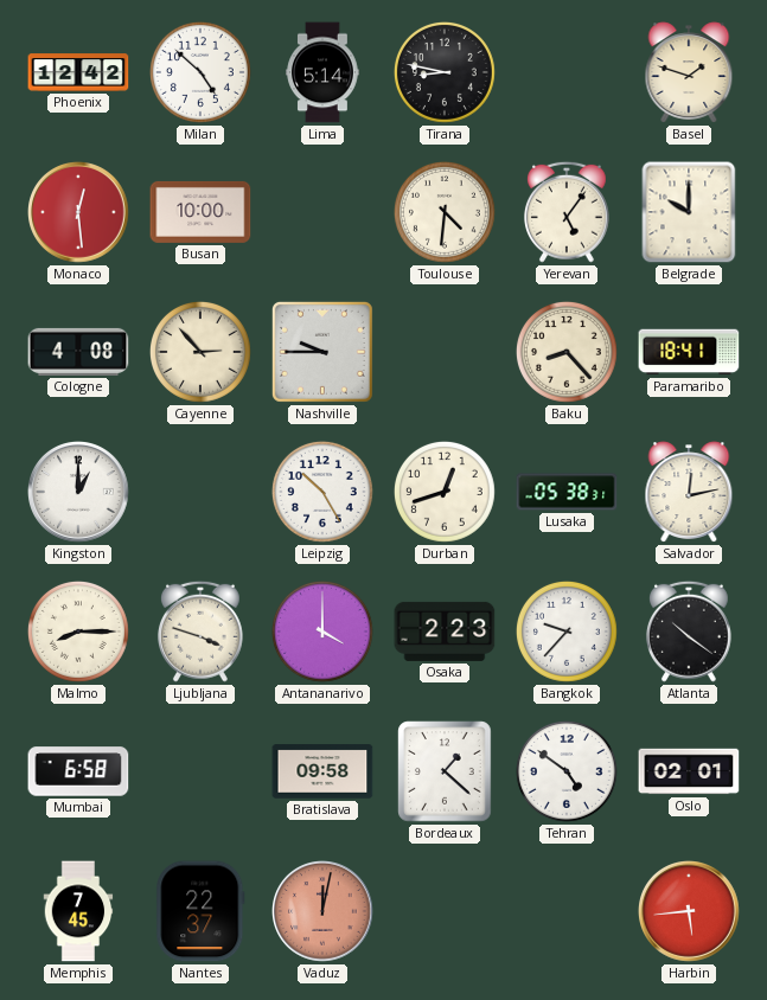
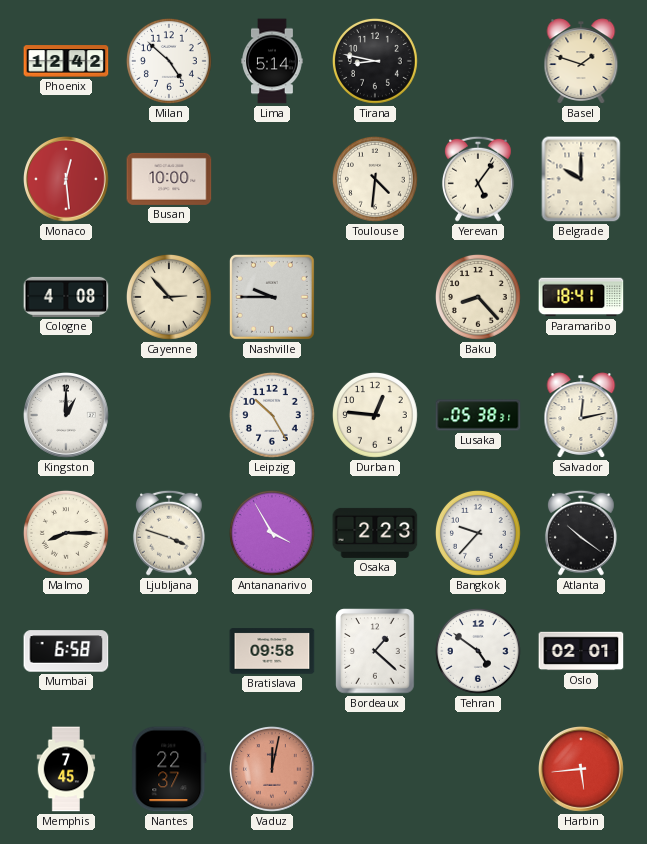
Durban: 12:42 -> 12:46 (375, 415)
Antananarivo: 4:00 -> 3:55 (272, 533)
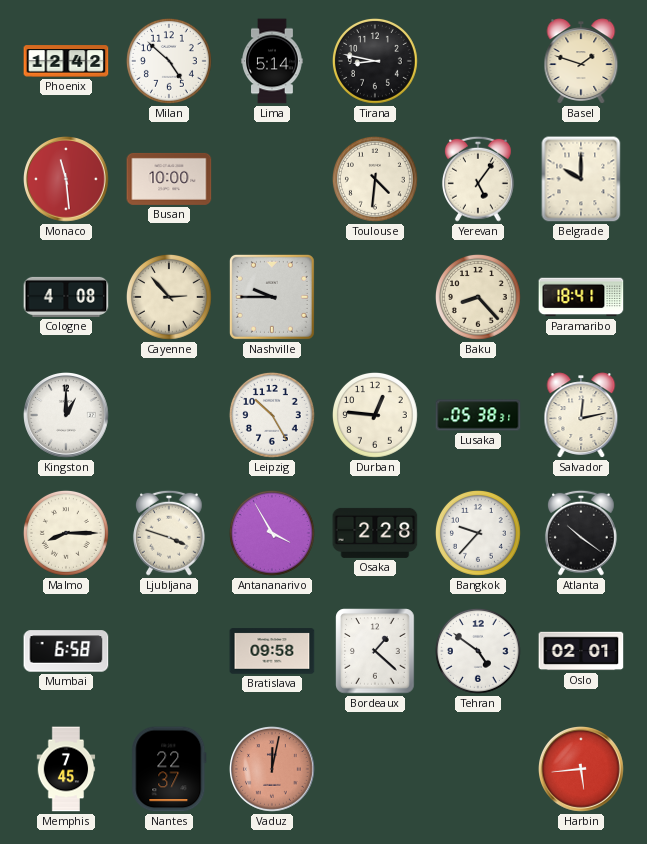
Monaco: 12:29 -> 11:29 (67, 180)
Osaka: 2:23 -> 2:28 (375, 533)
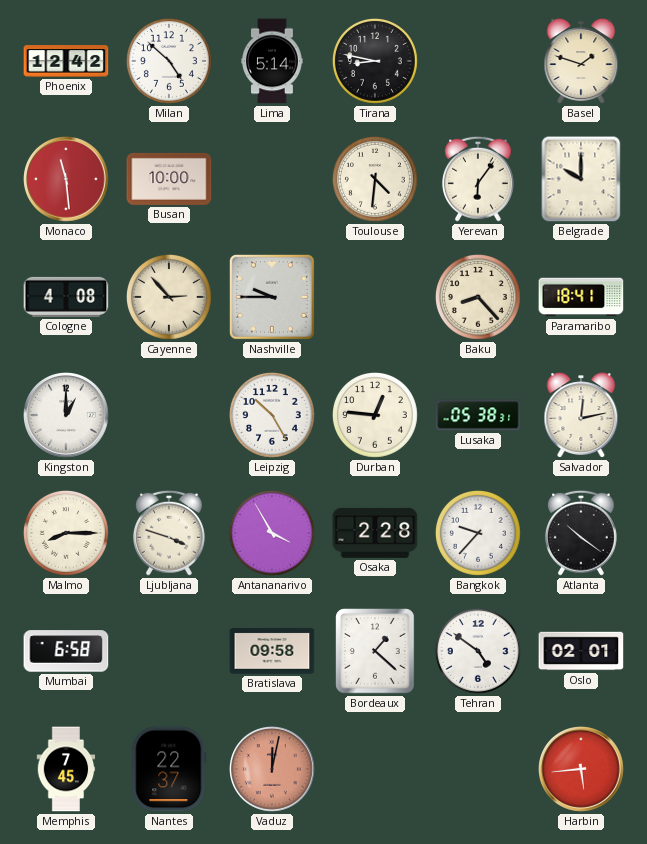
Yerevan: 5:06 -> 6:06 (478, 179)
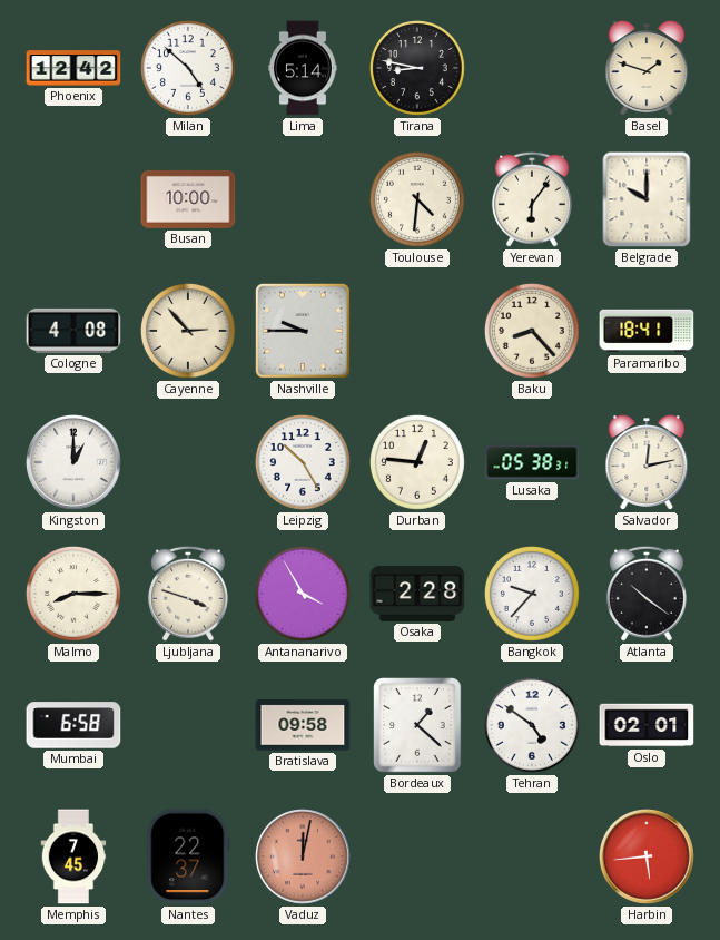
Monaco: 11:29 -> none (67, 180)
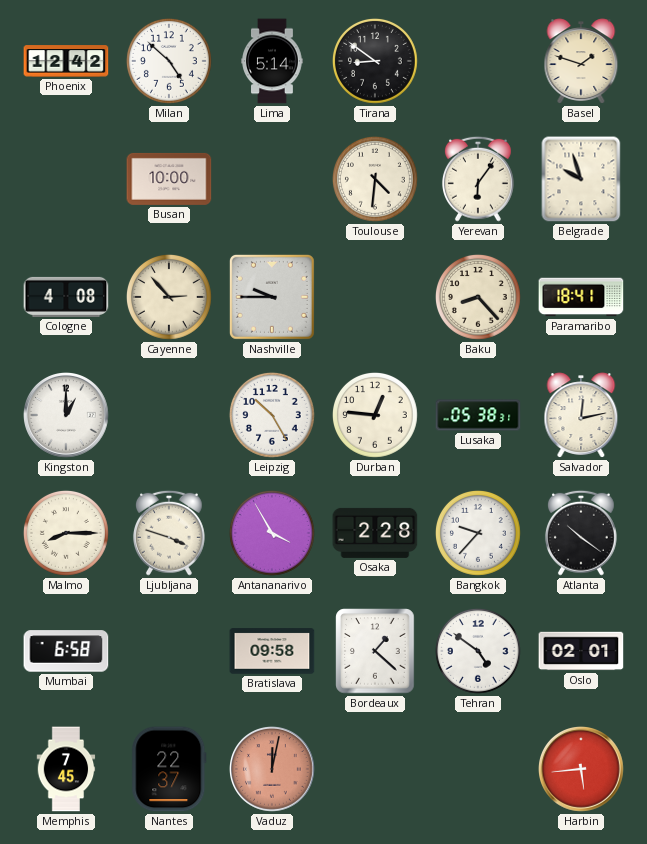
Tirana: 8:47 -> 8:51 (375, 61)
Belgrade: 10:00 -> 9:57 (581, 179)
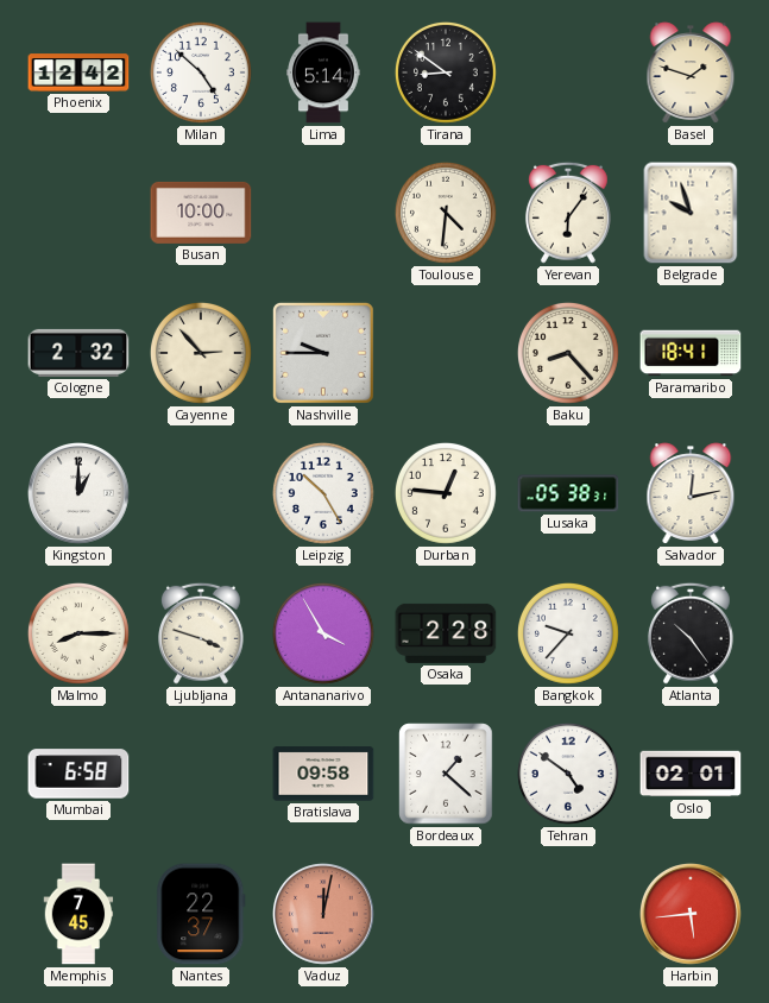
Cologne: 4:08 -> 2:32 (78, 353)
Atlanta: 10:21 -> 10:24 (691, 633)
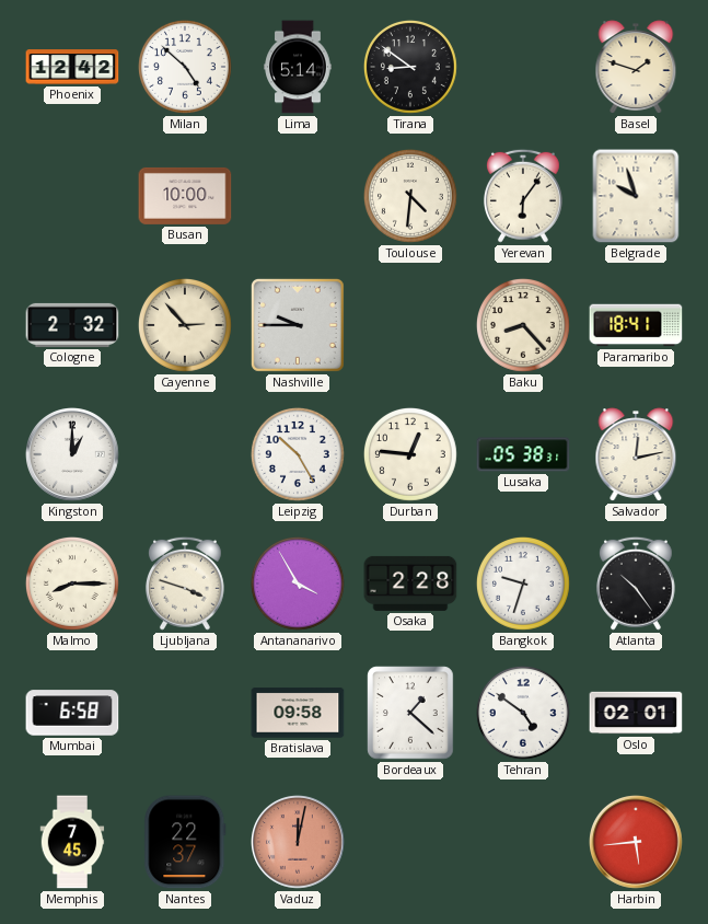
Bangkok: 9:37 -> 9:33 (523, 584)
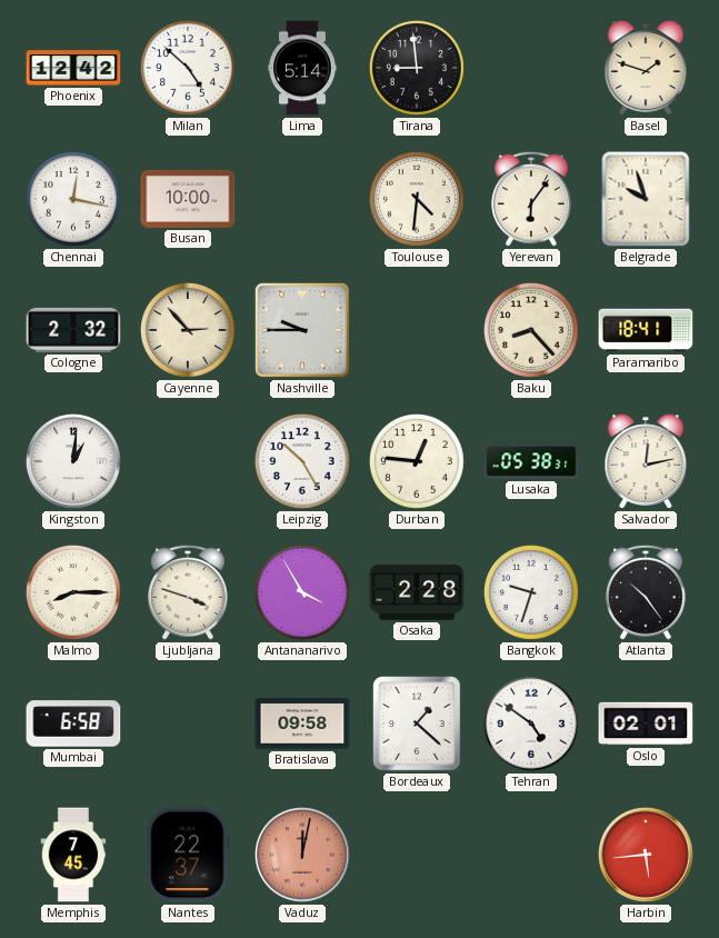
Tirana: 8:51 -> 8:59 (417, 68)
Chennai: none -> 12:17 (73, 199)
Kingston: 1:00 -> 1:01 (74, 462)
